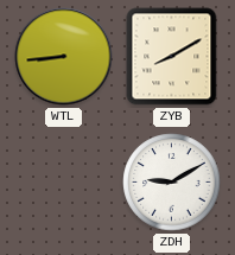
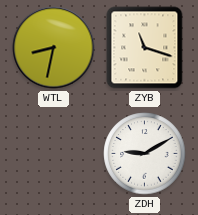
WTL: 8:44 -> 8:32 (54, 48)
ZYB: 8:10 -> 11:18 (145, 48)
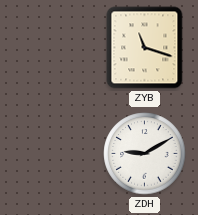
WTL: 8:32 -> none (54, 48)
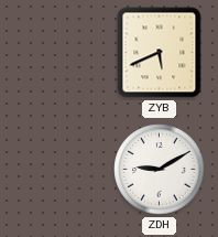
ZYB: 11:18 -> 5:41 (160, 53)
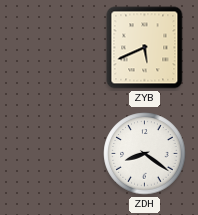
ZDH: 9:10 -> 8:21 (145, 154)
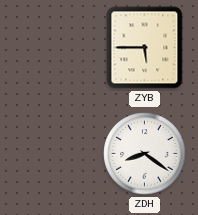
ZYB: 5:41 -> 5:45 (145, 48)
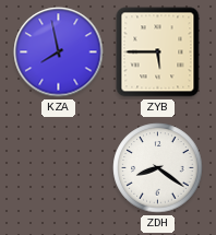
KZA: none -> 7:58 (59, 52)
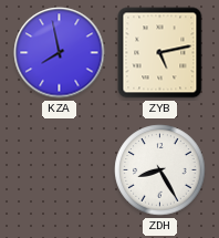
ZYB: 5:45 -> 5:13 (160, 53)
ZDH: 8:21 -> 8:25 (160, 170)
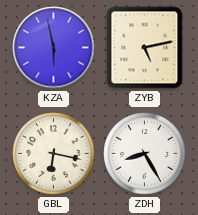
KZA: 7:58 -> 5:58 (54, 48)
GBL: none -> 6:17 (54, 154)
